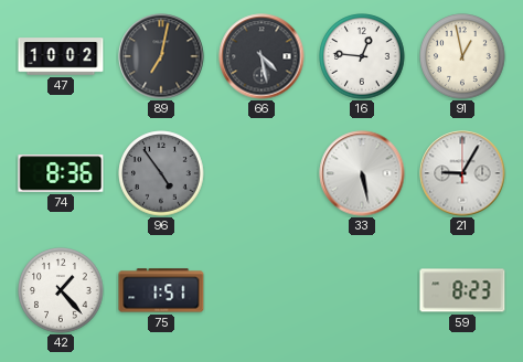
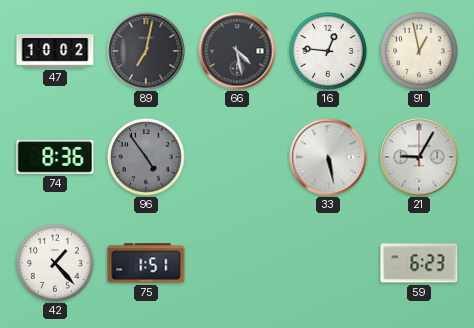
59: 8:23 -> 6:23 (419, 263)
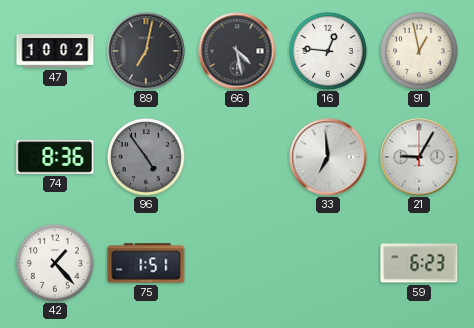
33: 5:28 -> 6:59 (328, 157)
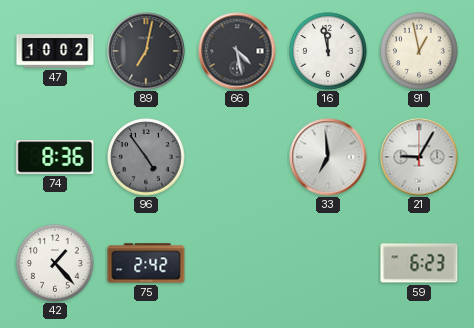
16: 12:46 -> 11:58 (328, 51)
75: 1:51 -> 2:42 (146, 263)
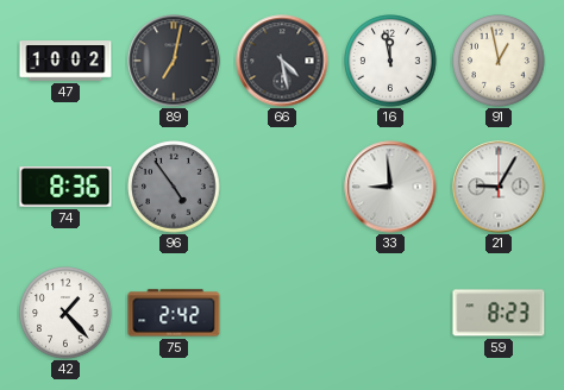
33: 6:59 -> 8:59 (390, 187)
59: 6:23 -> 8:23 (499, 313)
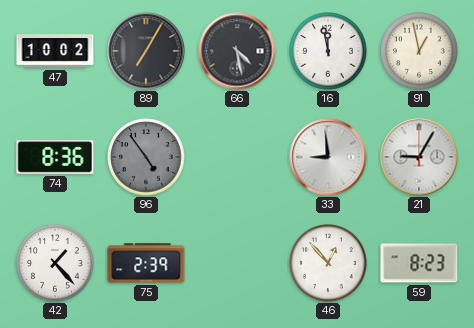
89: 7:02 -> 7:05 (146, 51)
75: 2:42 -> 2:39 (146, 263)
46: none -> 12:53 (328, 263)
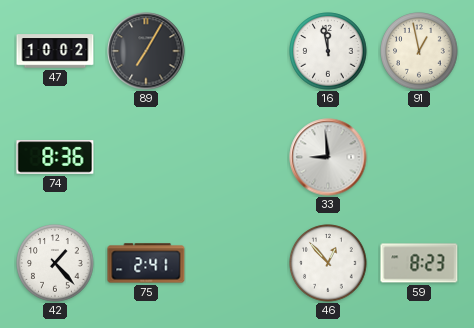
66: 4:28 -> none (237, 51)
96: 4:54 -> none (146, 157)
21: 9:05 -> none (419, 157)
75: 2:39 -> 2:41 (146, 263)
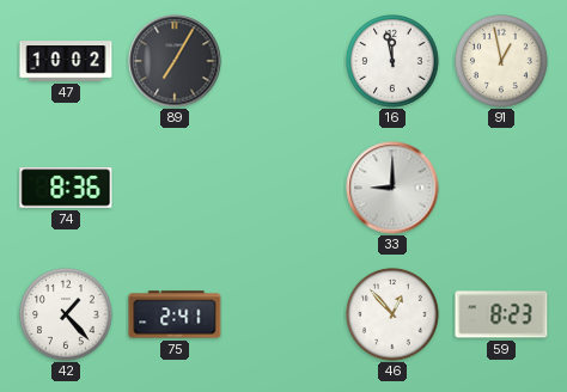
33: 8:59 -> 9:00 (392, 188)
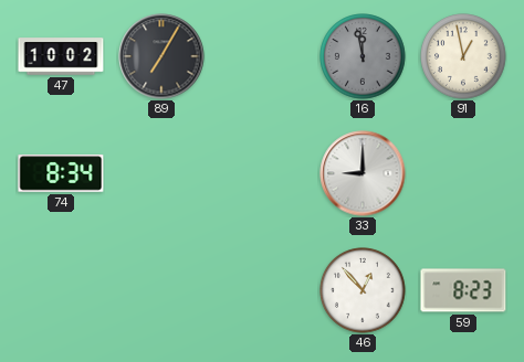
16 dial: white -> grey (363, 56)
74: 8:36 -> 8:34 (61, 173)
42: 1:23 -> none (66, 314)
75: 2:41 -> none (175, 314)
